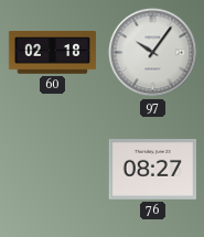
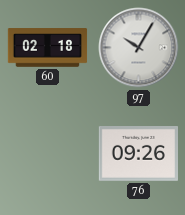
97: 10:06 -> 10:05 (139, 48)
76: 08:27 -> 09:26 (138, 154)
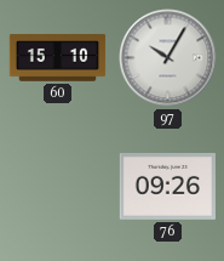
60: 02:18 -> 15:10 (58, 58)
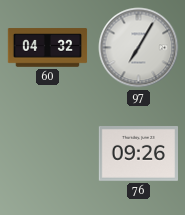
60: 15:10 -> 04:32 (48, 48)
97: 10:05 -> 7:05 (139, 48)
